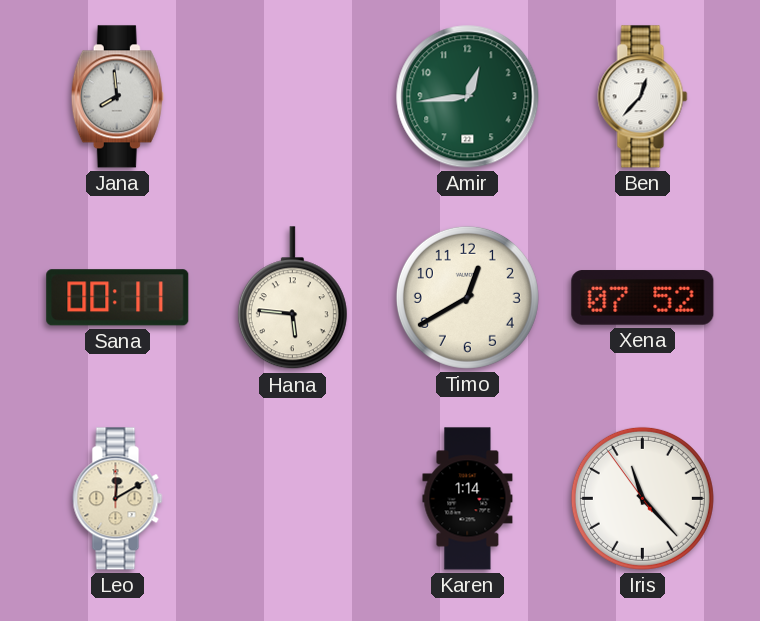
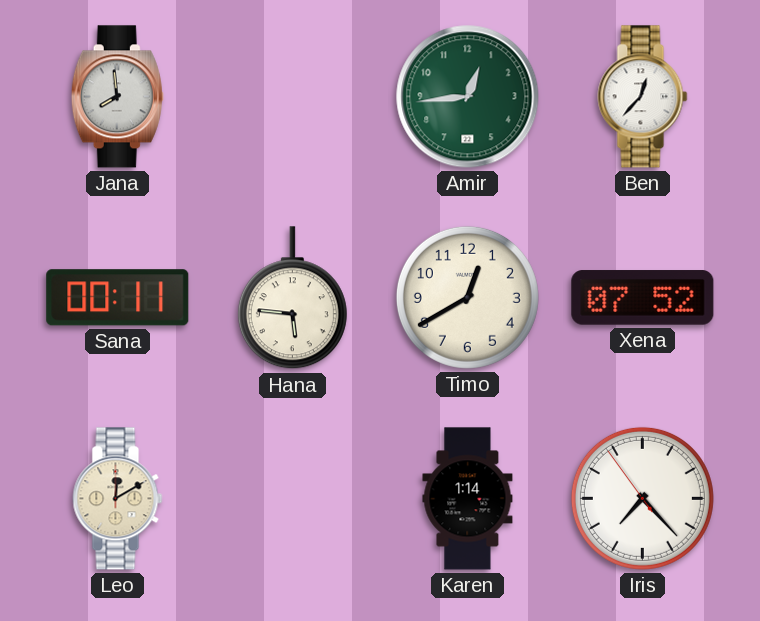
Iris: 11:22 -> 7:22 (642, 498)
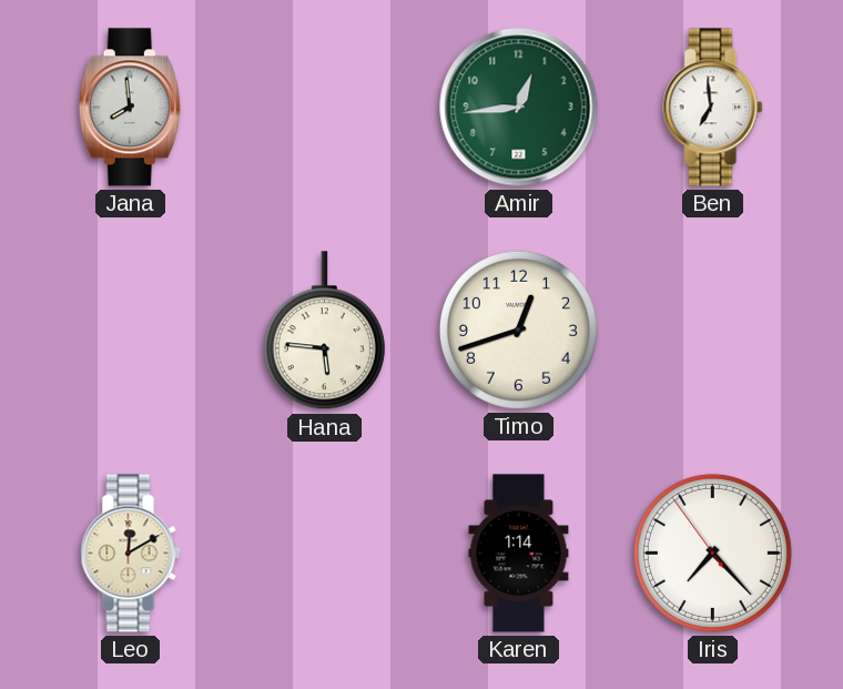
Ben: 12:37 -> 6:59 (713, 108)
Sana: 00:11 -> none (118, 298)
Timo: 12:40 -> 12:42 (518, 330)
Xena: 07:52 -> none (643, 298)
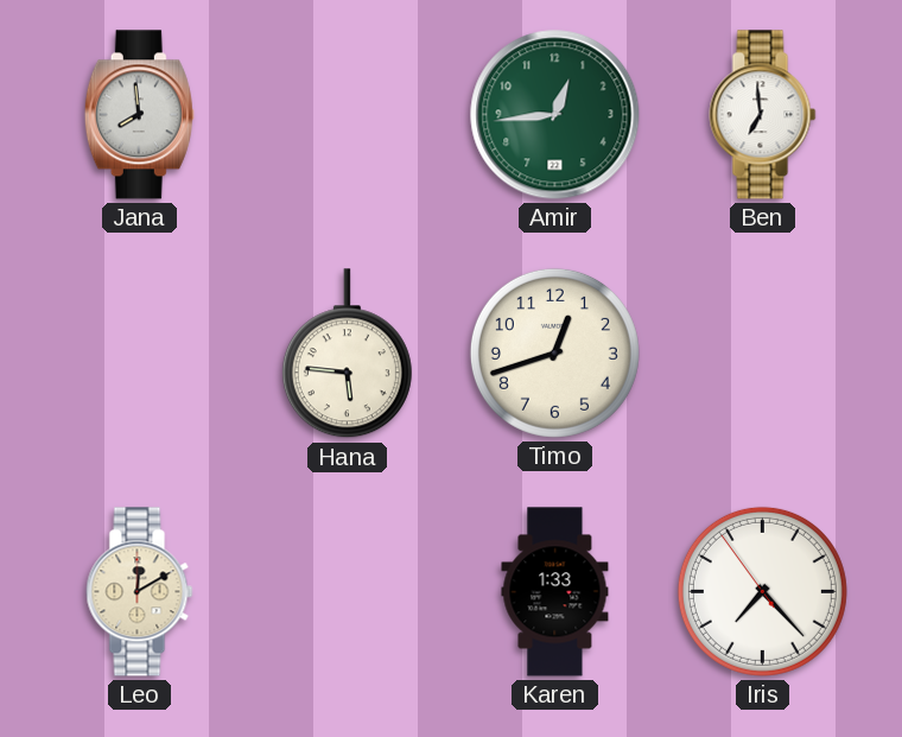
Karen: 1:14 -> 1:33 (555, 592)
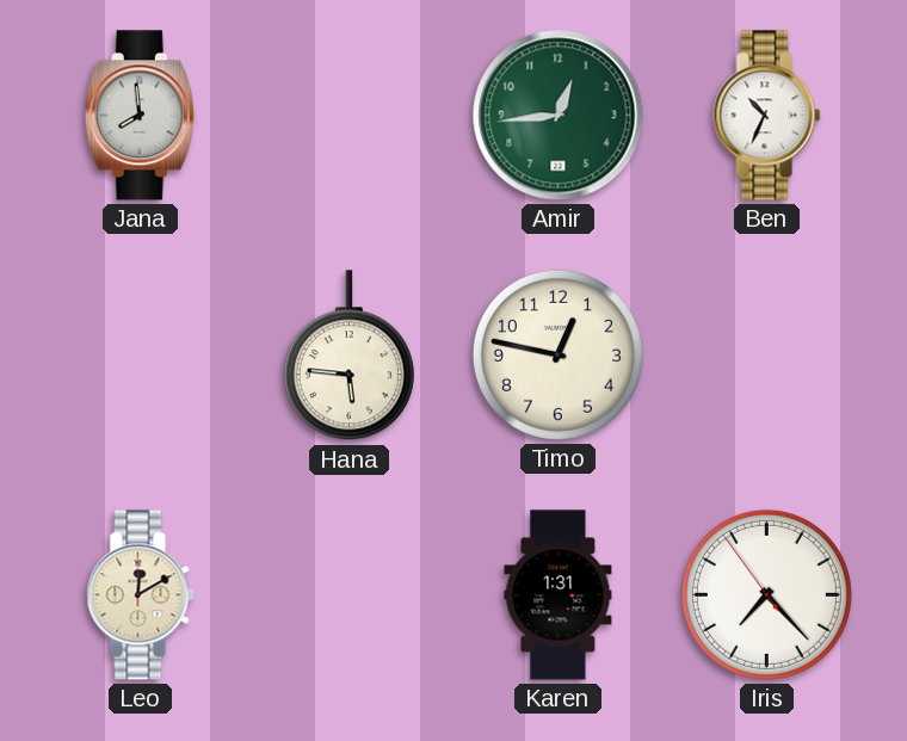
Ben: 6:59 -> 10:34 (767, 116)
Timo: 12:42 -> 12:47 (557, 354)
Karen: 1:33 -> 1:31 (559, 595)
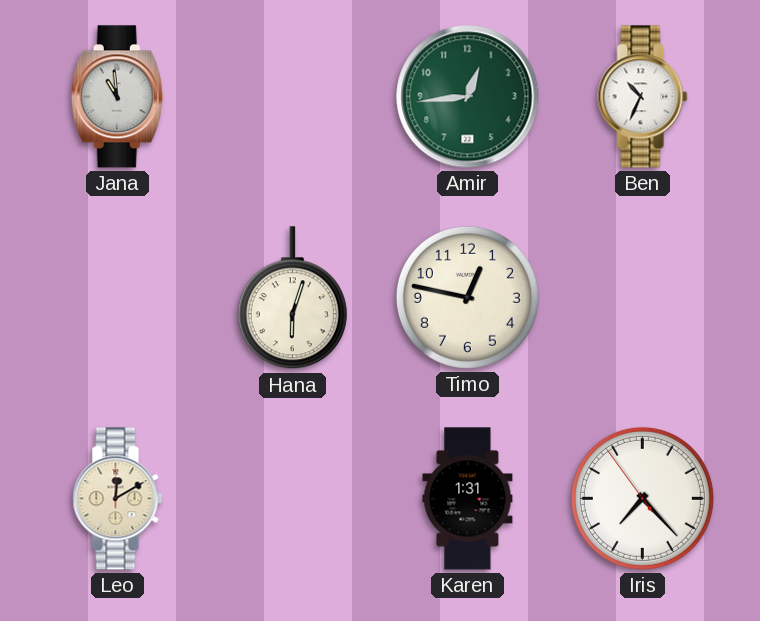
Jana: 7:59 -> 10:59 (117, 97)
Hana: 5:46 -> 6:03 (292, 298)
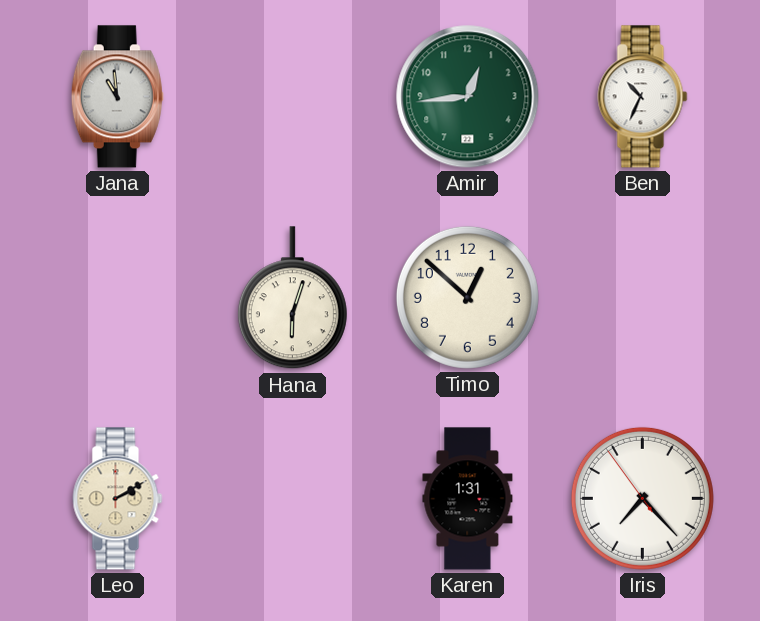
Timo: 12:47 -> 12:52 (467, 297)
Leo: 12:10 -> 2:10 (118, 499)
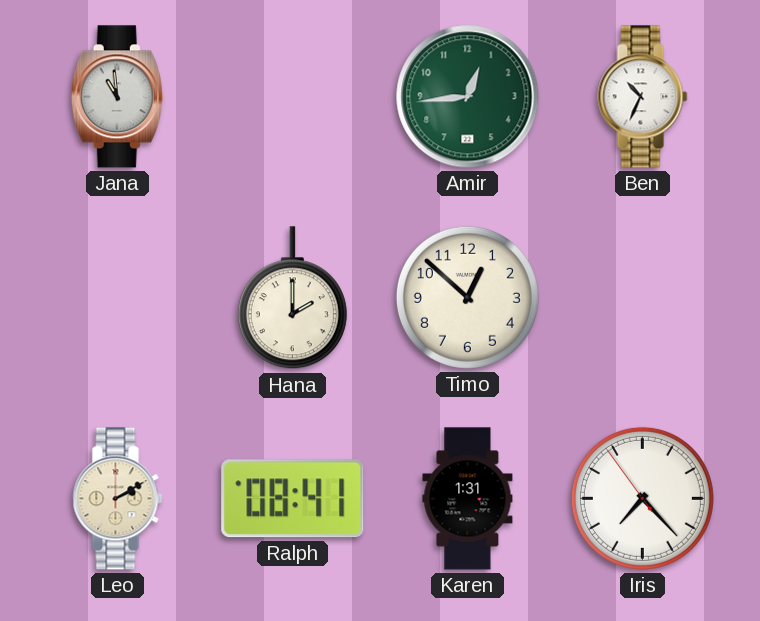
Hana: 6:03 -> 2:00 (292, 298)
Ralph: none -> 08:41 (293, 499)
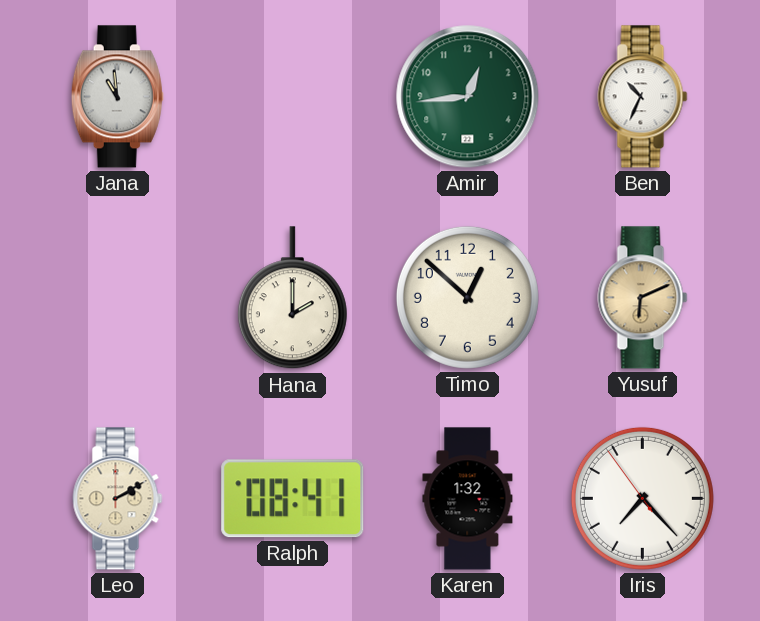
Yusuf: none -> 6:11 (643, 298)
Karen: 1:31 -> 1:32 (468, 499)
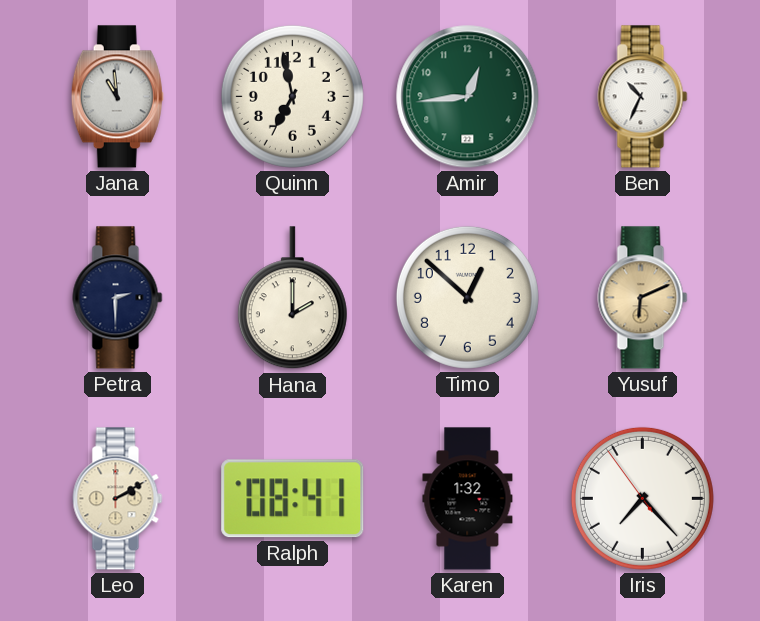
Quinn: none -> 6:58 (292, 96)
Petra: none -> 2:30 (118, 298)
